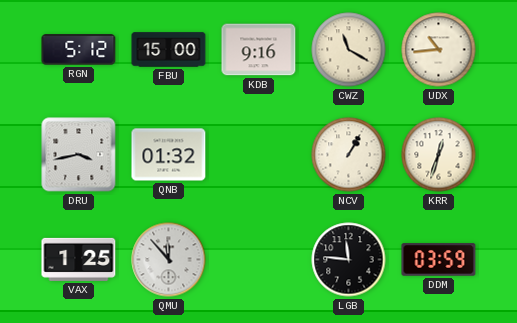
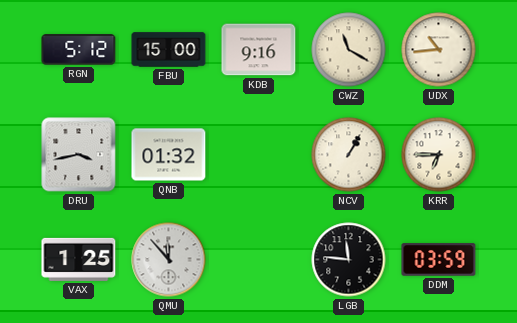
KRR: 12:33 -> 6:45 (439, 155)
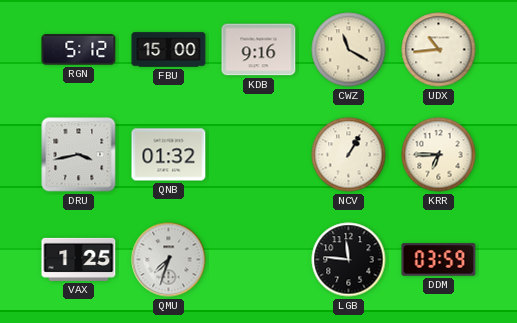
QMU: 11:53 -> 7:33 (169, 260)
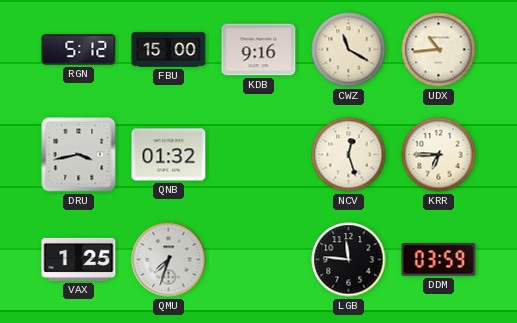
NCV: 1:05 -> 12:27 (349, 155)
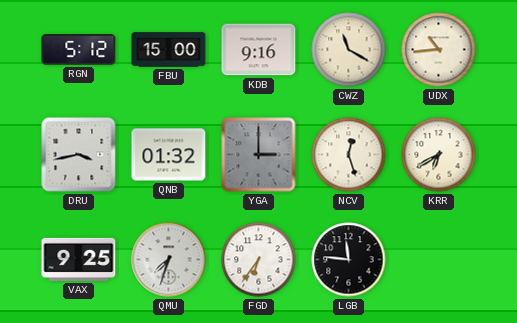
YGA: none -> 3:00 (259, 155)
KRR: 6:45 -> 6:40 (439, 155)
VAX: 1:25 -> 9:25 (79, 259)
FGD: none -> 6:36 (259, 260)
DDM: 03:59 -> none (439, 260)
